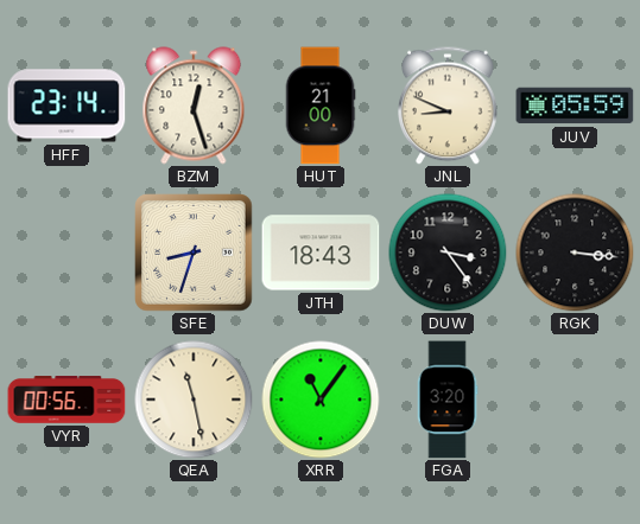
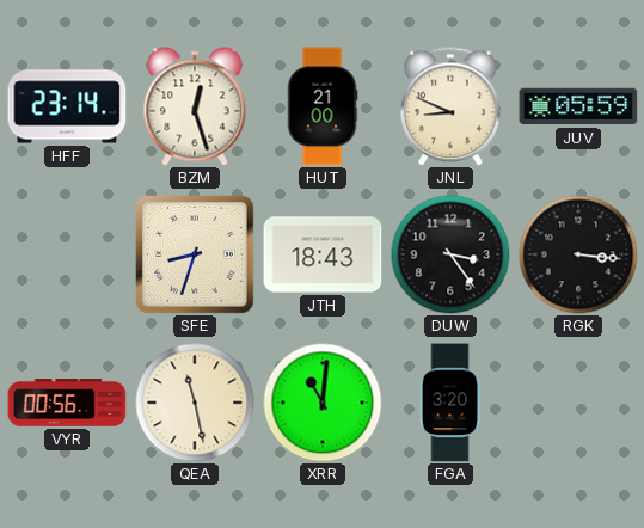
XRR: 11:06 -> 11:01 (323, 403)
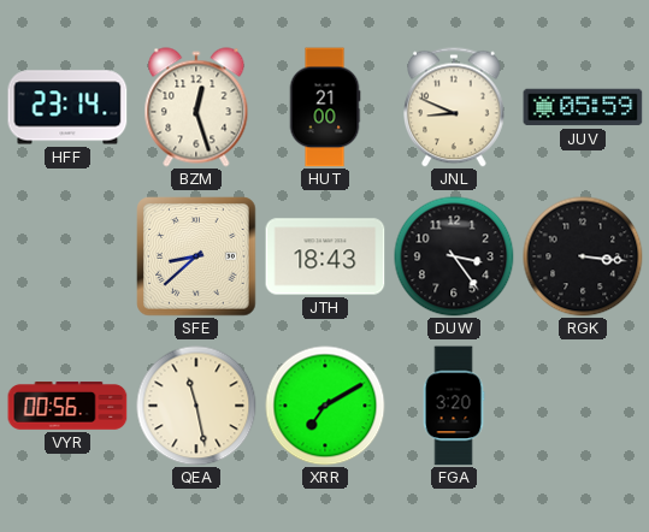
SFE: 8:33 -> 8:38 (196, 256)
XRR: 11:01 -> 7:10 (325, 406)
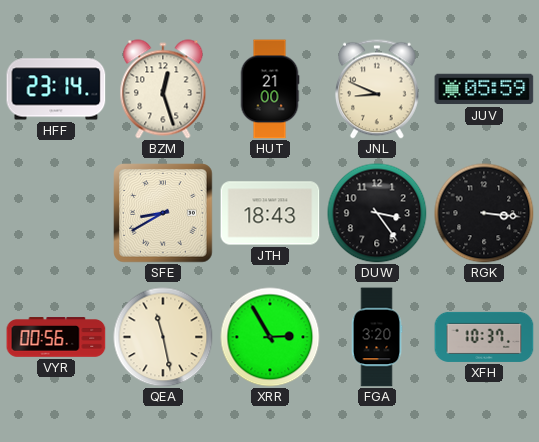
SFE: 8:38 -> 8:40 (163, 213)
XRR: 7:10 -> 2:55 (270, 337)
XFH: none -> 10:37 (484, 337)
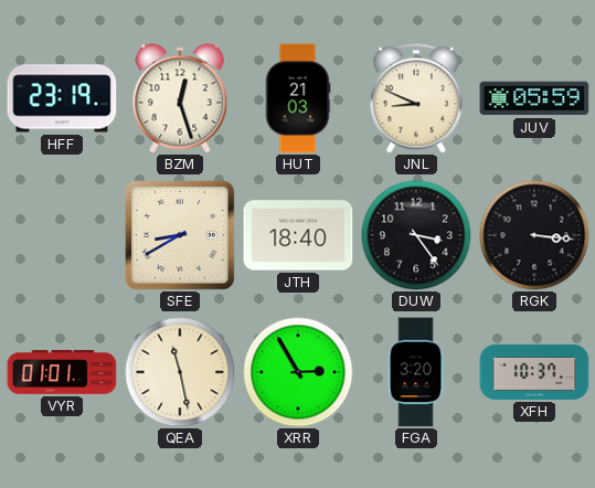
HFF: 23:14 -> 23:19 (62, 98)
HUT: 21:00 -> 21:03 (298, 98)
JTH: 18:43 -> 18:40 (298, 235)
VYR: 00:56 -> 01:01 (62, 372)
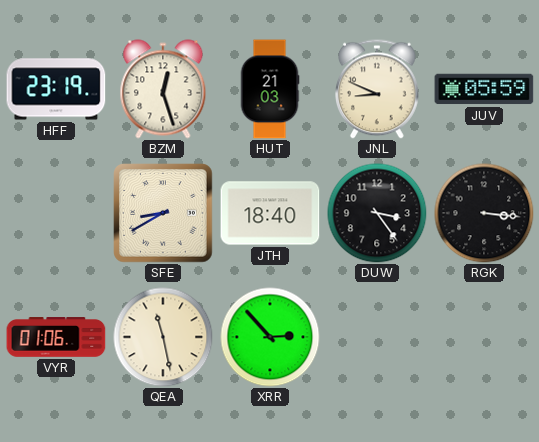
VYR: 01:01 -> 01:06 (56, 337)
XRR: 2:55 -> 2:53 (270, 337)
FGA: 3:20 -> none (416, 372)
XFH: 10:37 -> none (534, 372)
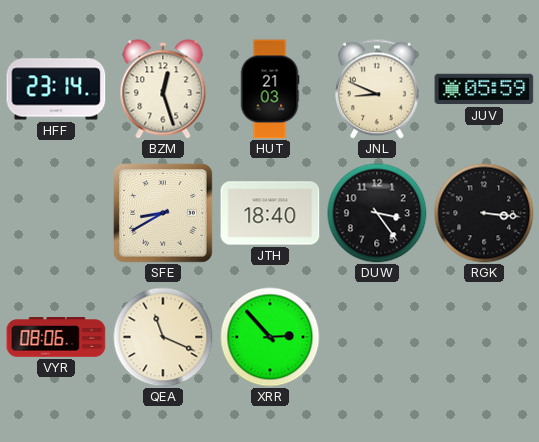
HFF: 23:19 -> 23:14 (56, 89)
VYR: 01:06 -> 08:06 (56, 337)
QEA: 11:28 -> 11:19 (163, 337)
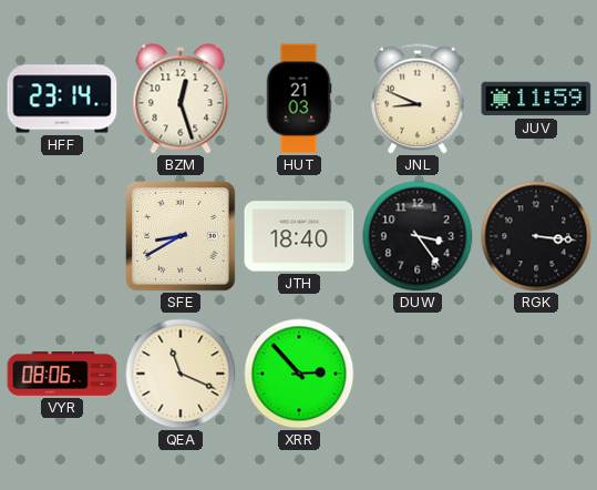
JUV: 05:59 -> 11:59 (536, 99)
